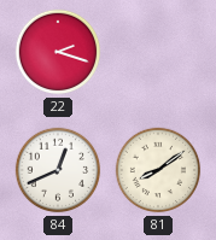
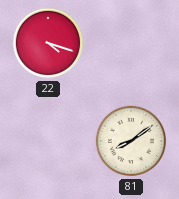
22: 2:18 -> 4:18 (48, 43)
84: 12:41 -> none (58, 170)
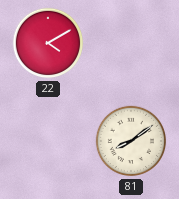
22: 4:18 -> 4:10 (48, 43)
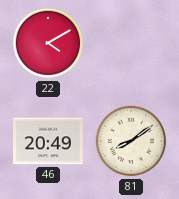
46: none -> 20:49 (49, 141)
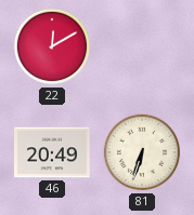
22: 4:10 -> 12:10 (52, 46)
81: 8:09 -> 6:33 (142, 152)
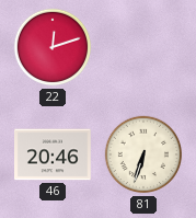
22: 12:10 -> 12:12 (53, 47)
46: 20:49 -> 20:46 (54, 154)
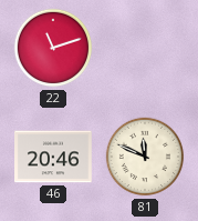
22: 12:12 -> 11:12 (53, 48)
81: 6:33 -> 11:49 (145, 157)
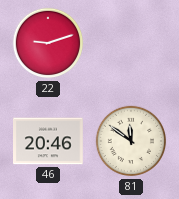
22: 11:12 -> 9:12 (48, 43)
81: 11:49 -> 11:51 (131, 141)
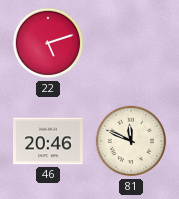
22: 9:12 -> 5:12 (48, 43)
81: 11:51 -> 11:49 (131, 141)
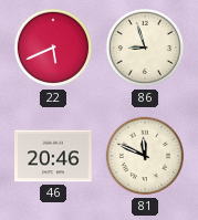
22: 5:12 -> 5:41 (53, 48)
86: none -> 8:57 (145, 48)
